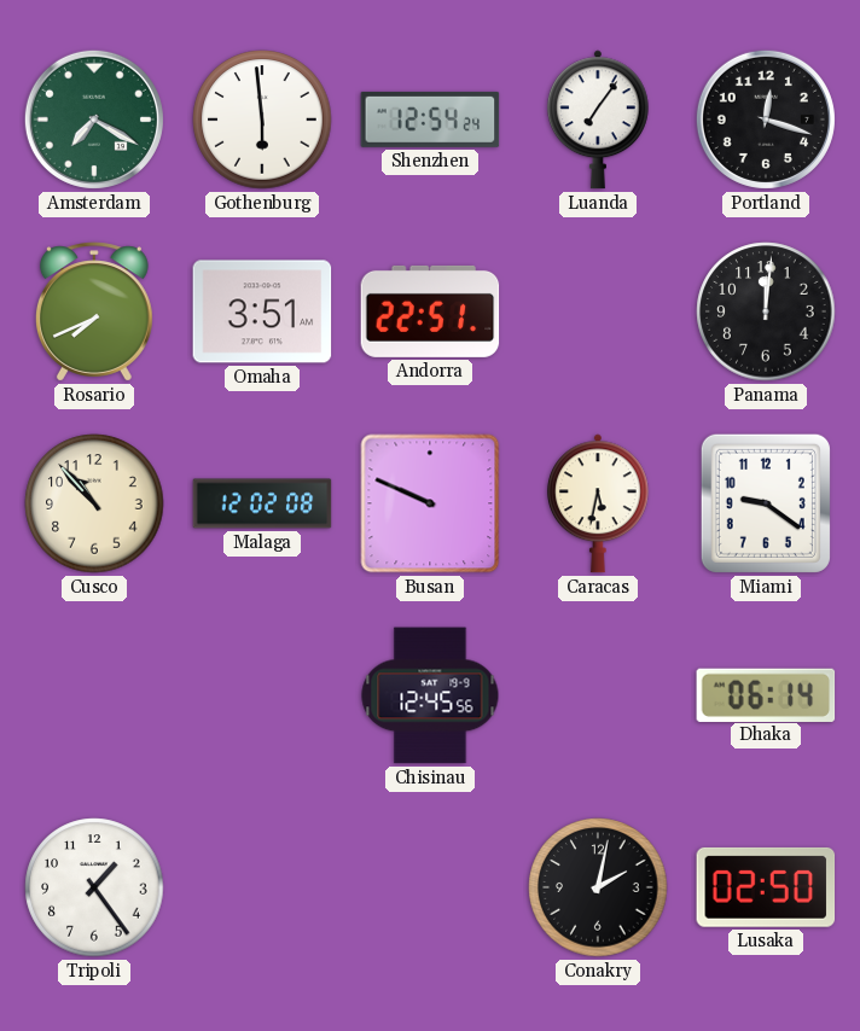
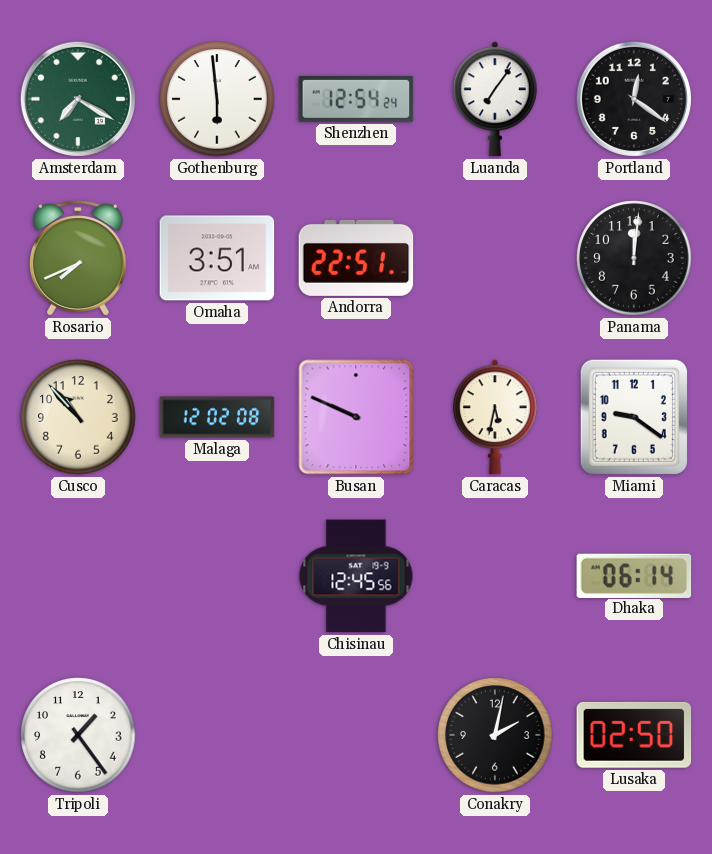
Portland: 12:18 -> 12:21 (634, 99)
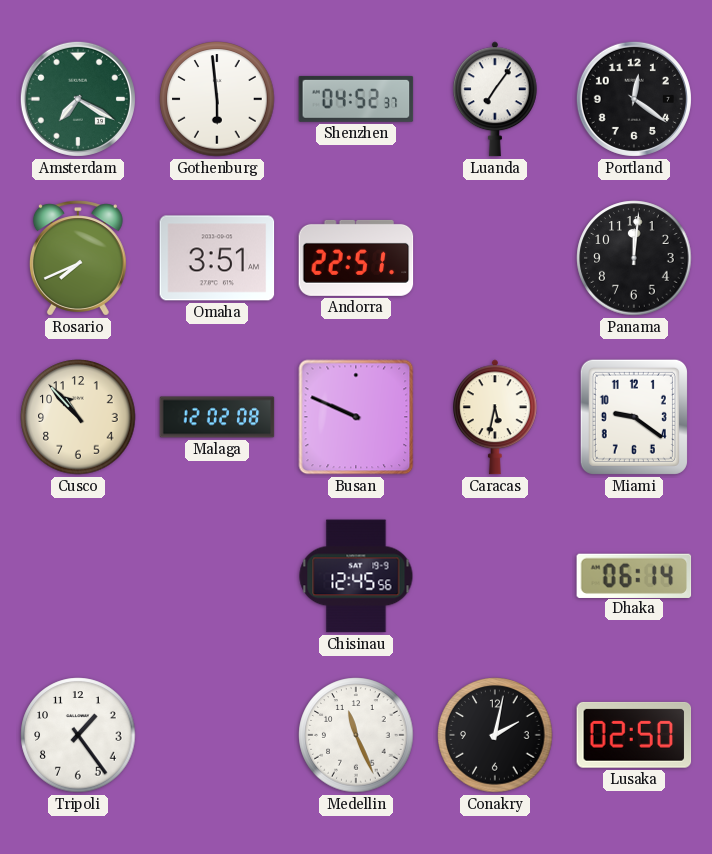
Shenzhen: 12:54 -> 04:52 (356, 99)
Medellin: none -> 11:26 (356, 735)
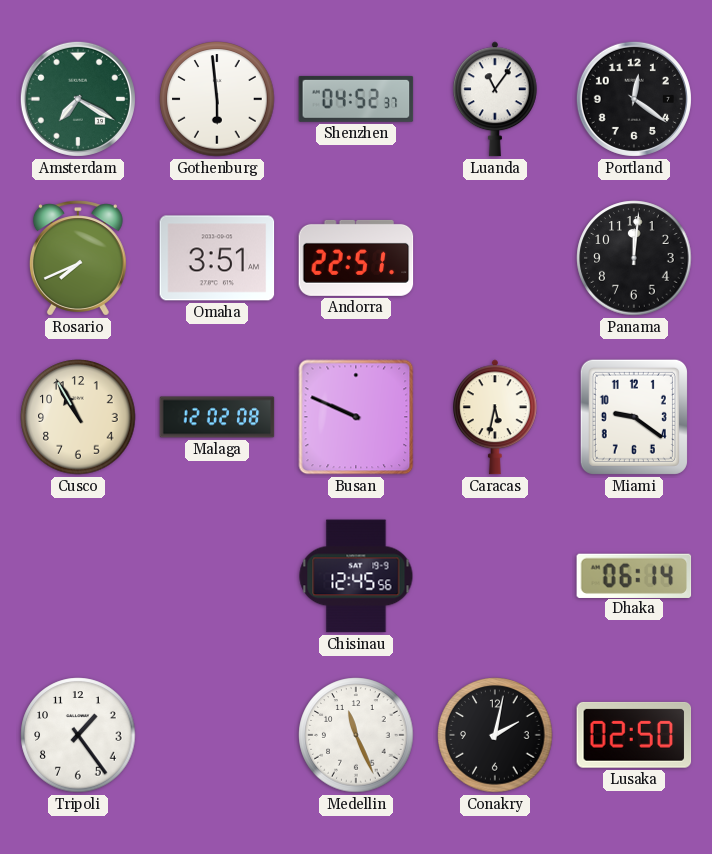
Luanda: 7:06 -> 11:06 (495, 99)
Cusco: 10:53 -> 10:55 (78, 417)
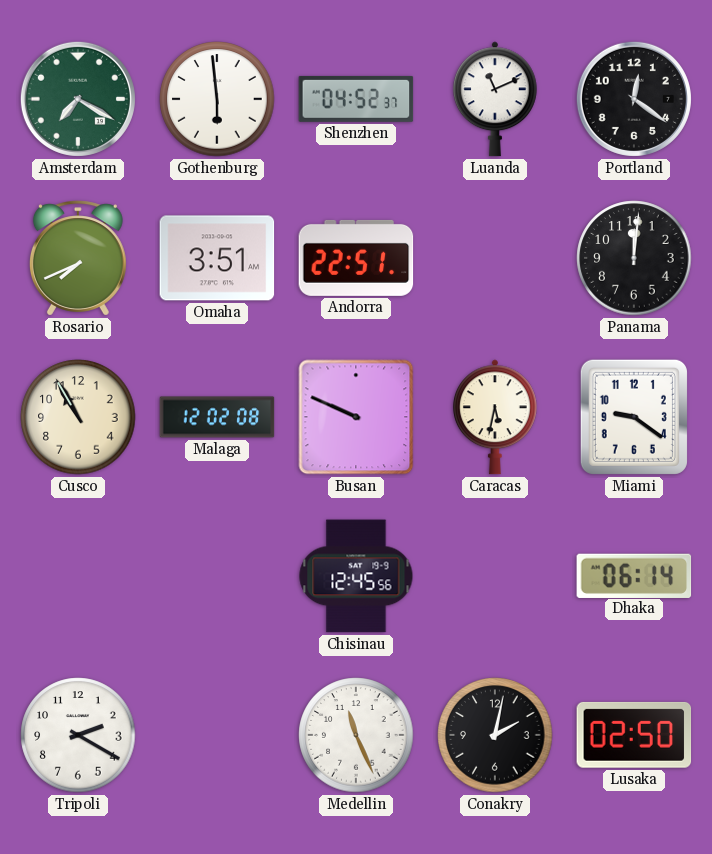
Luanda: 11:06 -> 11:11 (495, 99)
Tripoli: 1:24 -> 2:20 (78, 735)
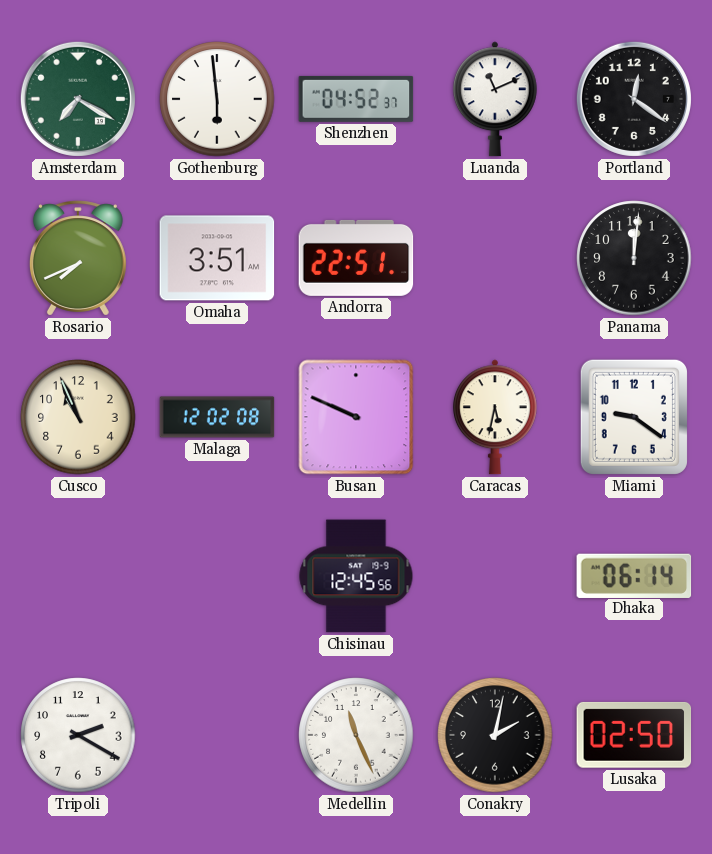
Cusco: 10:55 -> 10:56 (78, 417)
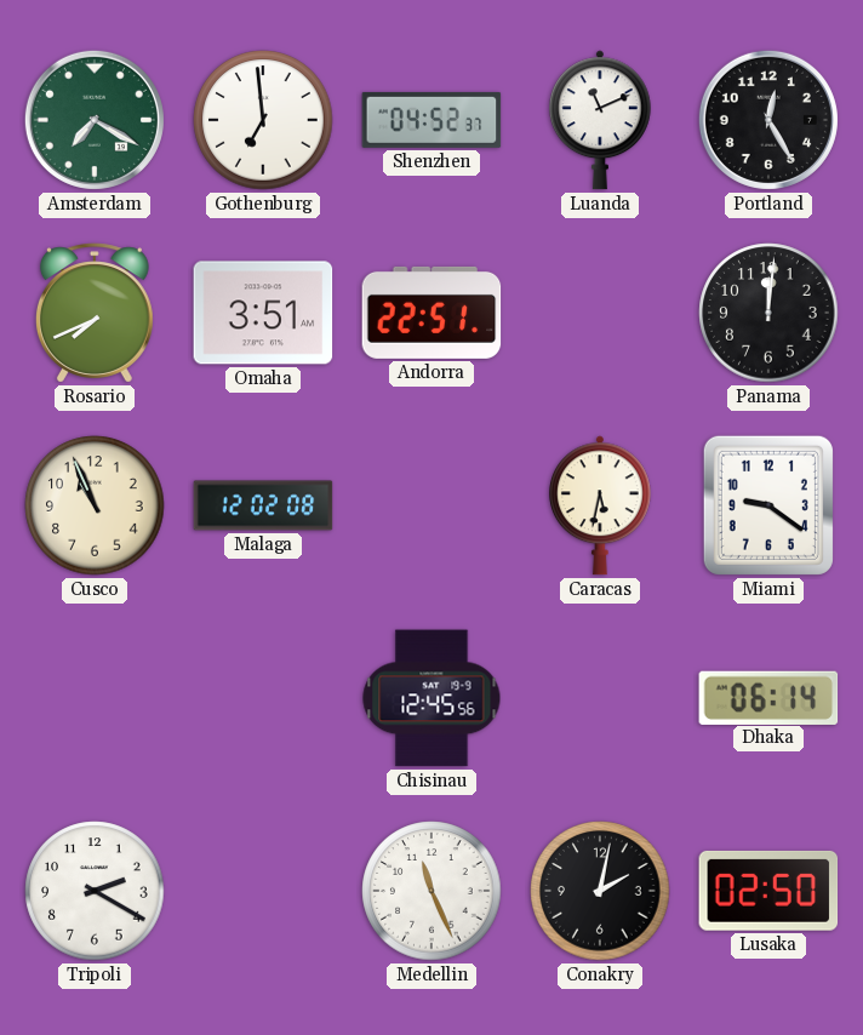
Gothenburg: 5:59 -> 6:59 (263, 120)
Portland: 12:21 -> 12:25 (768, 120)
Busan: 9:49 -> none (356, 417)
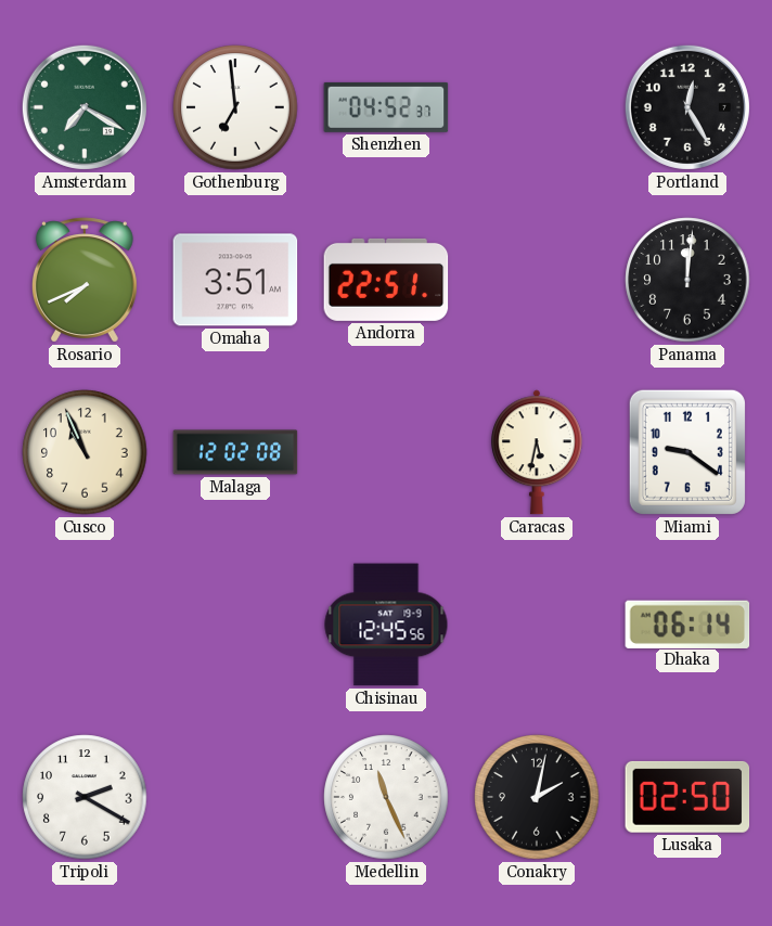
Luanda: 11:11 -> none (600, 120)
